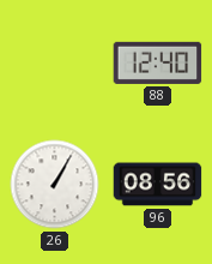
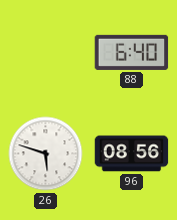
88: 12:40 -> 6:40 (132, 52)
26: 1:05 -> 5:48 (46, 154)
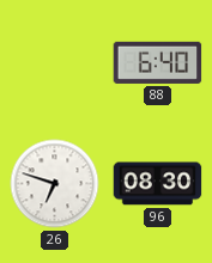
26: 5:48 -> 6:48 (55, 184)
96: 08:56 -> 08:30 (158, 184)
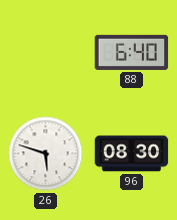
26: 6:48 -> 5:48 (46, 154)
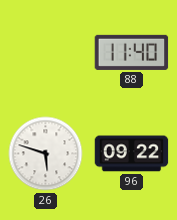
88: 6:40 -> 11:40 (132, 52)
96: 08:30 -> 09:22 (132, 154)
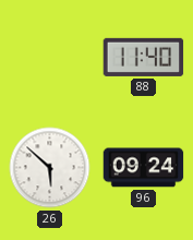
26: 5:48 -> 5:52 (50, 168)
96: 09:22 -> 09:24 (144, 168)
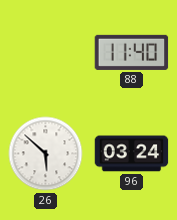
96: 09:24 -> 03:24 (132, 154)
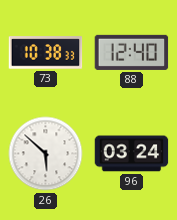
73: none -> 10:38 (46, 53)
88: 11:40 -> 12:40 (132, 52)
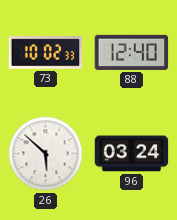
73: 10:38 -> 10:02 (46, 53)
